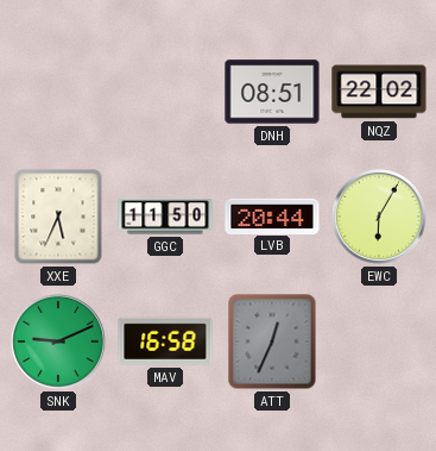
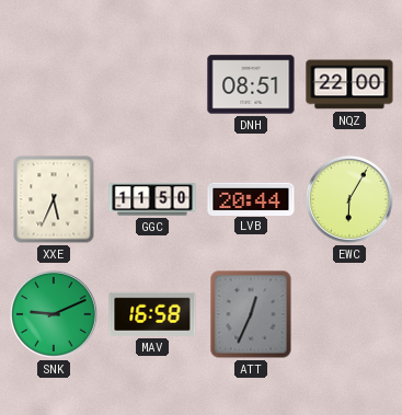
NQZ: 22:02 -> 22:00 (349, 84)
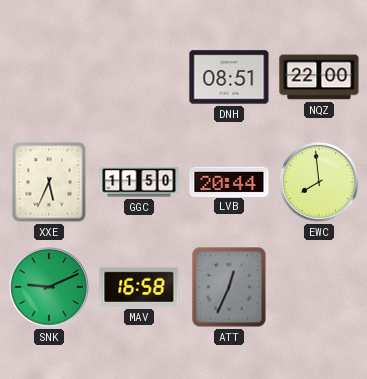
EWC: 6:05 -> 7:59 (319, 182)
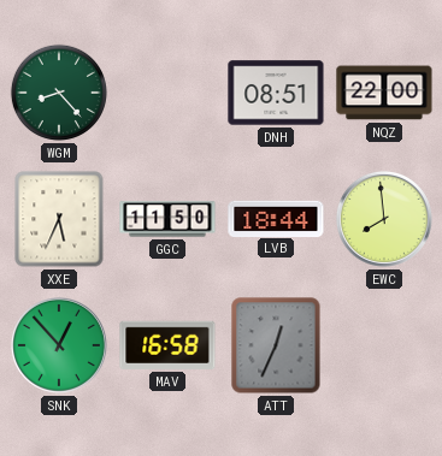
WGM: none -> 8:23 (59, 93)
LVB: 20:44 -> 18:44 (276, 218)
SNK: 9:11 -> 12:53 (59, 345)
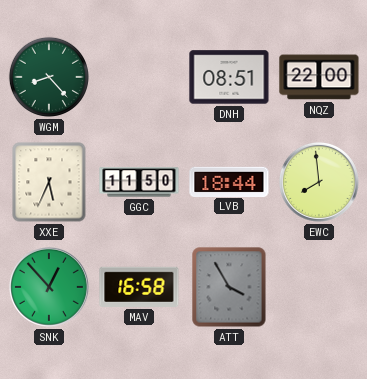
ATT: 12:34 -> 3:55 (229, 287)
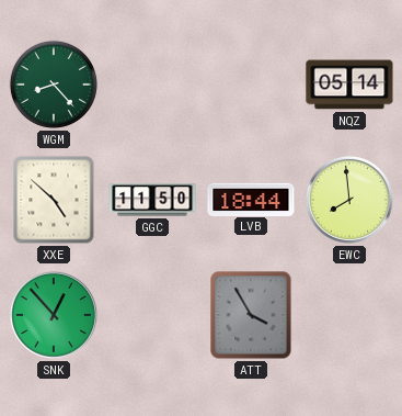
DNH: 08:51 -> none (229, 77)
NQZ: 22:00 -> 05:14 (349, 85)
XXE: 5:34 -> 4:52 (54, 200)
MAV: 16:58 -> none (139, 287)
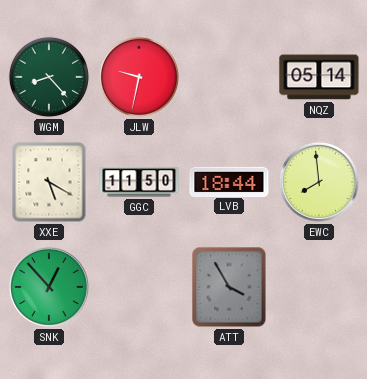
JLW: none -> 9:32 (139, 77)
XXE: 4:52 -> 5:20 (49, 182)
